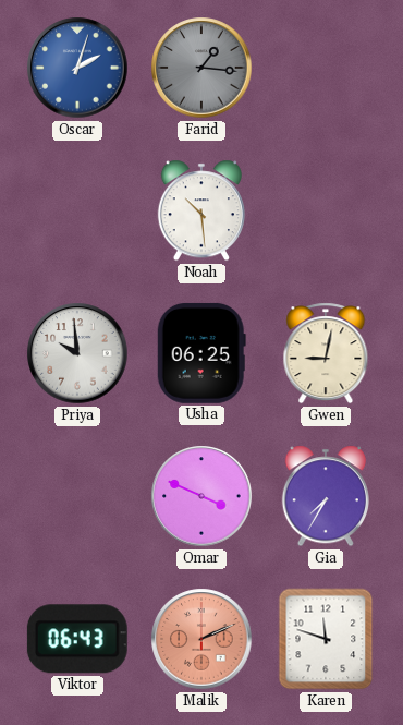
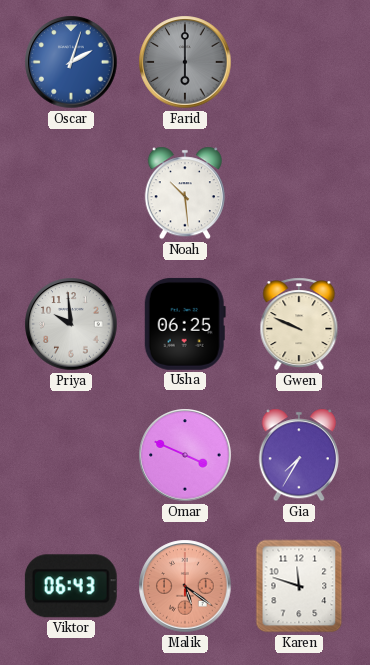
Farid: 1:16 -> 6:00 (185, 62)
Gwen: 9:02 -> 9:49 (299, 324)
Malik: 2:11 -> 5:21 (185, 586)
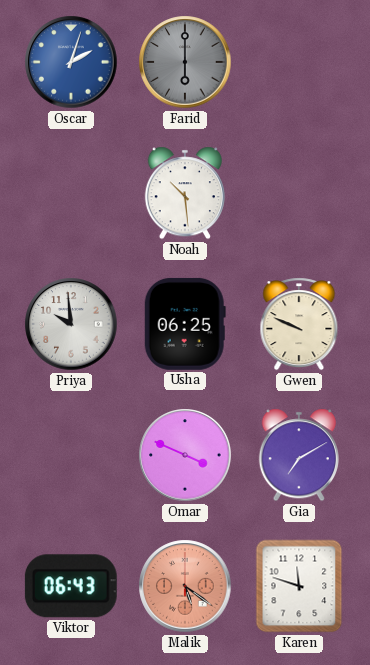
Gia: 7:35 -> 7:10 (299, 455)
